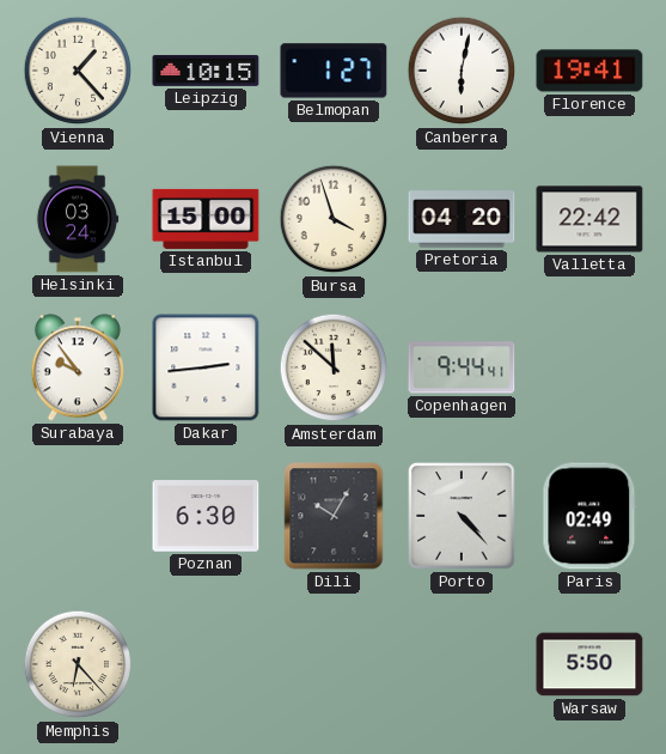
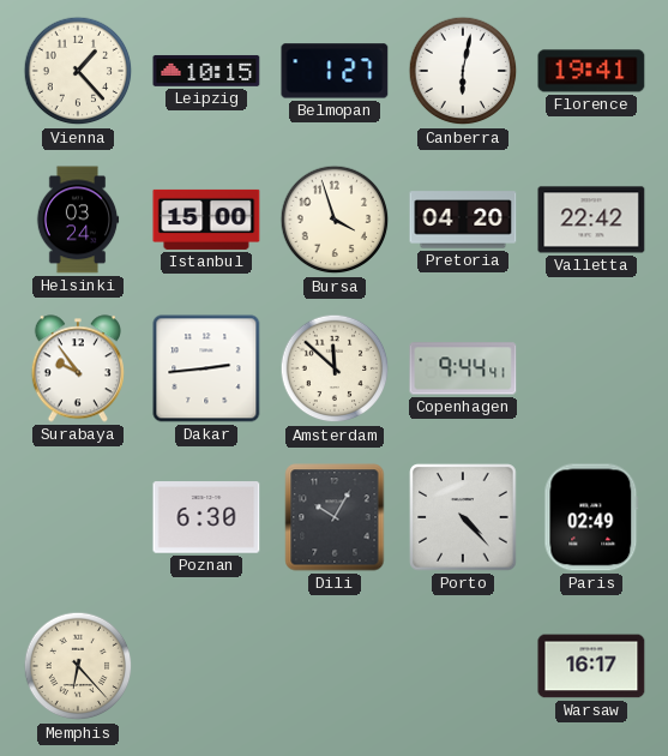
Warsaw: 5:50 -> 16:17 (591, 666)
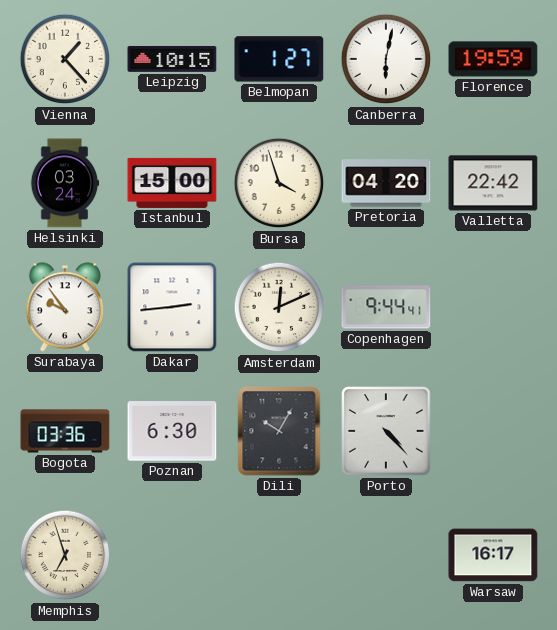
Florence: 19:41 -> 19:59 (493, 59)
Amsterdam: 11:52 -> 12:11 (279, 307)
Bogota: none -> 03:36 (65, 431)
Paris: 02:49 -> none (591, 517)
Memphis: 6:23 -> 6:57 (65, 555)
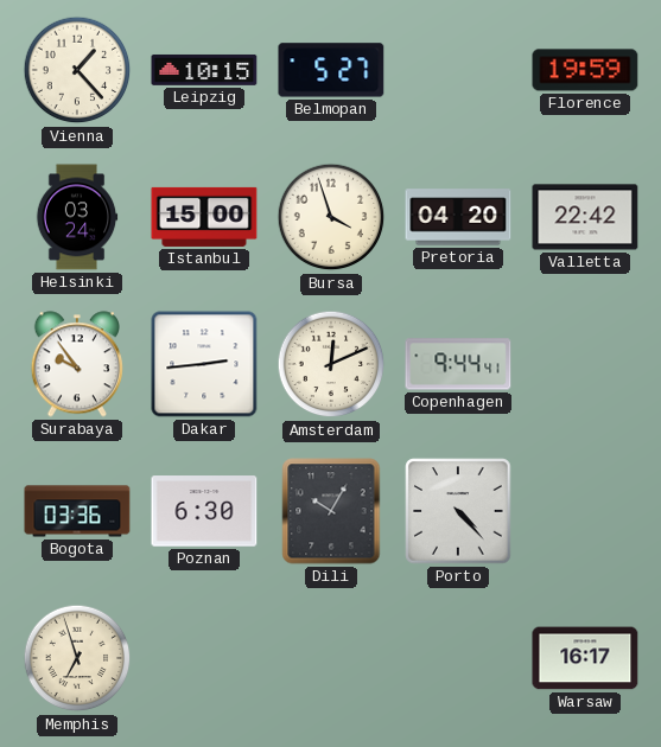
Belmopan: 1:27 -> 5:27 (331, 70)
Canberra: 6:02 -> none (386, 59)
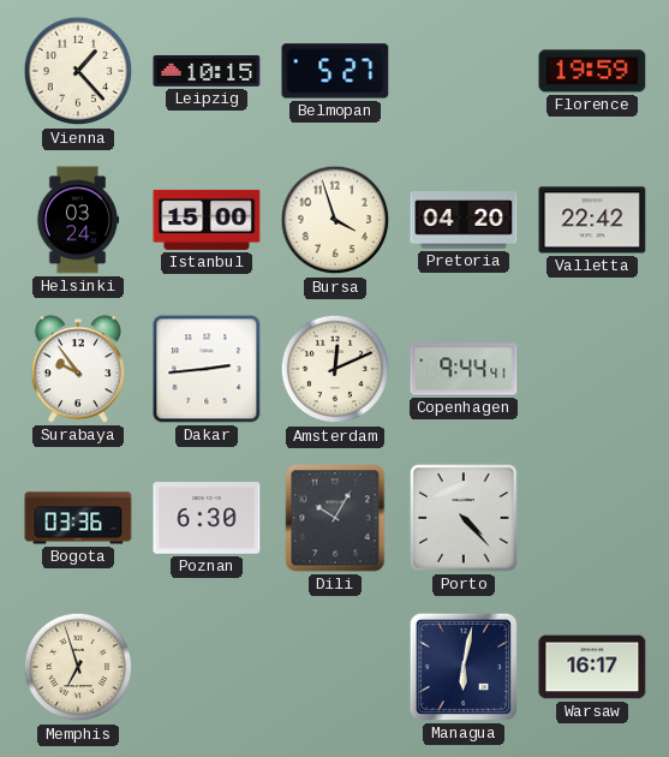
Managua: none -> 6:02 (464, 667)
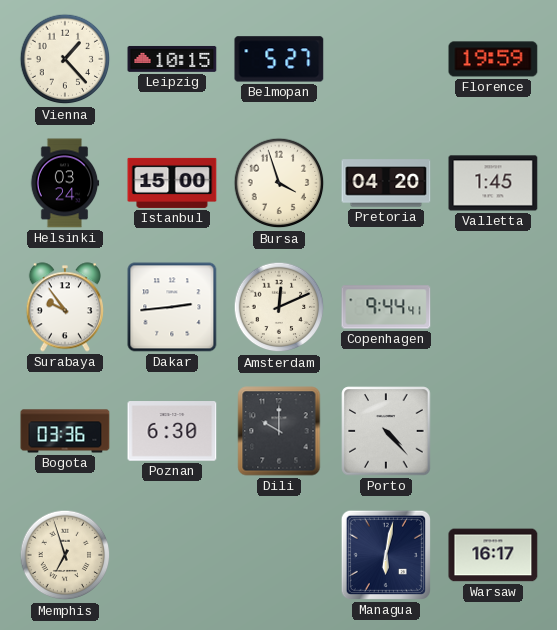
Valletta: 22:42 -> 1:45 (493, 183)
Dili: 10:05 -> 10:00 (279, 431)
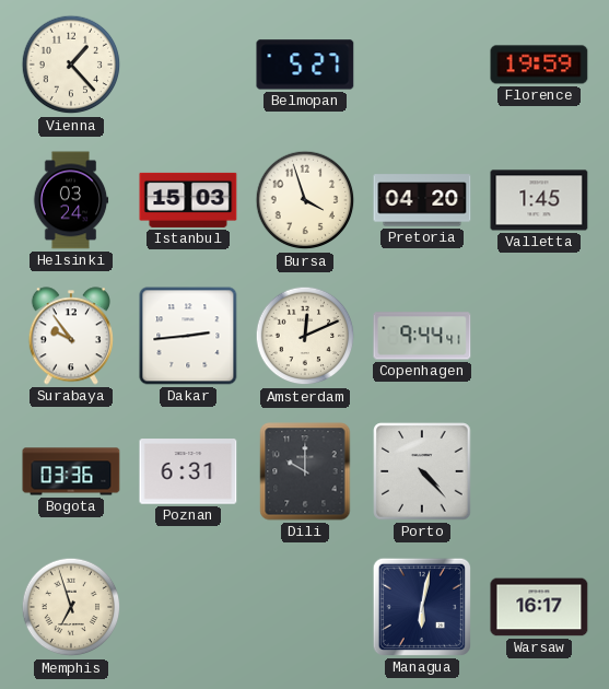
Leipzig: 10:15 -> none (172, 59)
Istanbul: 15:00 -> 15:03 (188, 200)
Poznan: 6:30 -> 6:31 (188, 471)
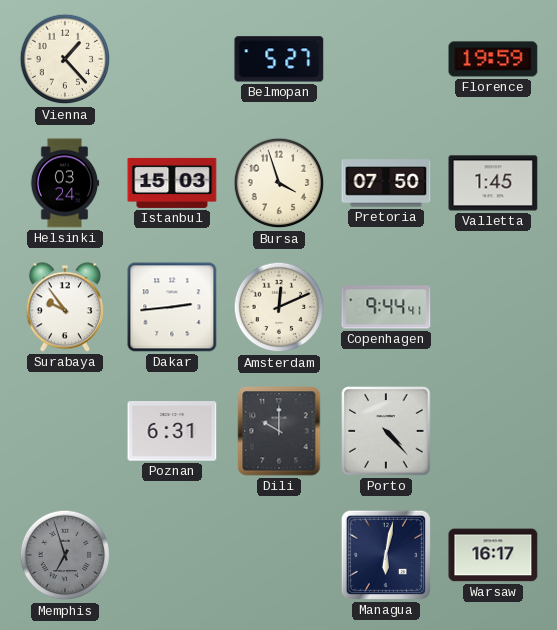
Pretoria: 04:20 -> 07:50 (386, 183)
Bogota: 03:36 -> none (71, 471)
Memphis dial: cream -> grey (65, 555)
